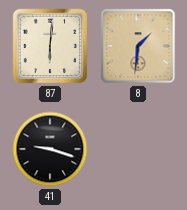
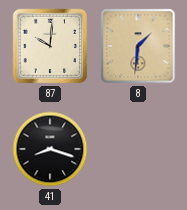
87: 6:01 -> 10:01 (50, 46)
41: 9:18 -> 8:18 (50, 149)
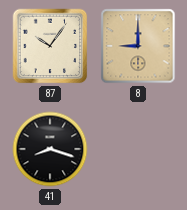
87: 10:01 -> 10:06 (50, 46)
8: 1:31 -> 9:00 (138, 46)
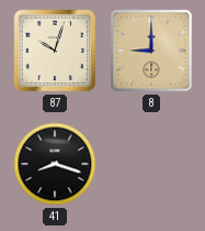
87: 10:06 -> 10:03 (55, 51)
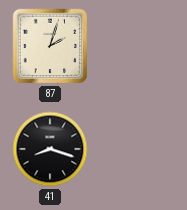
87: 10:03 -> 2:03 (50, 46)
8: 9:00 -> none (151, 51)
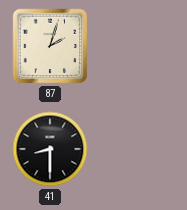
41: 8:18 -> 8:30 (50, 149)
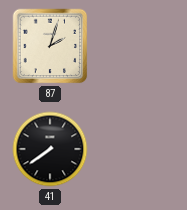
41: 8:30 -> 7:39 (50, 149)
